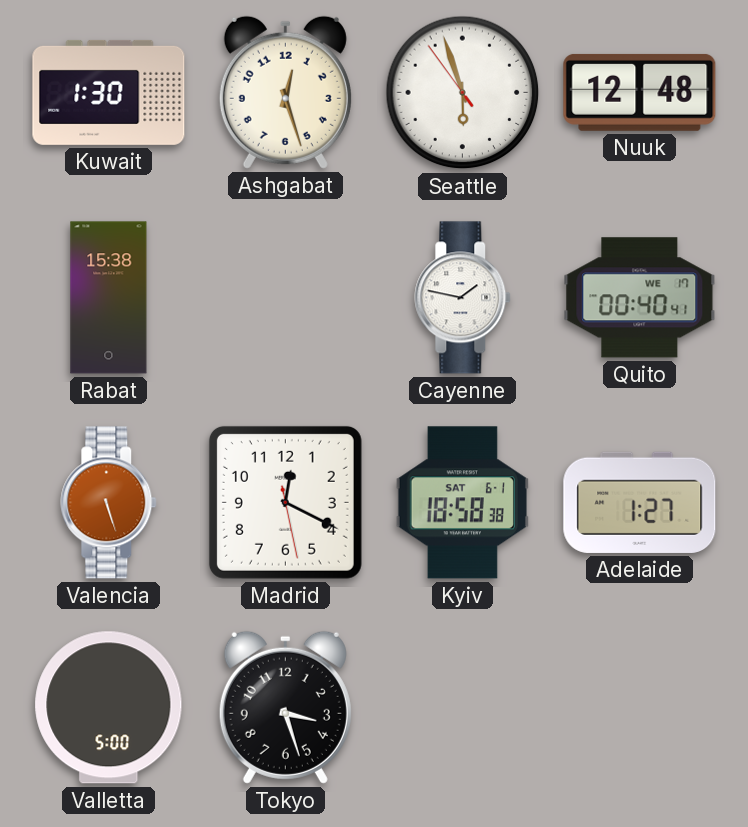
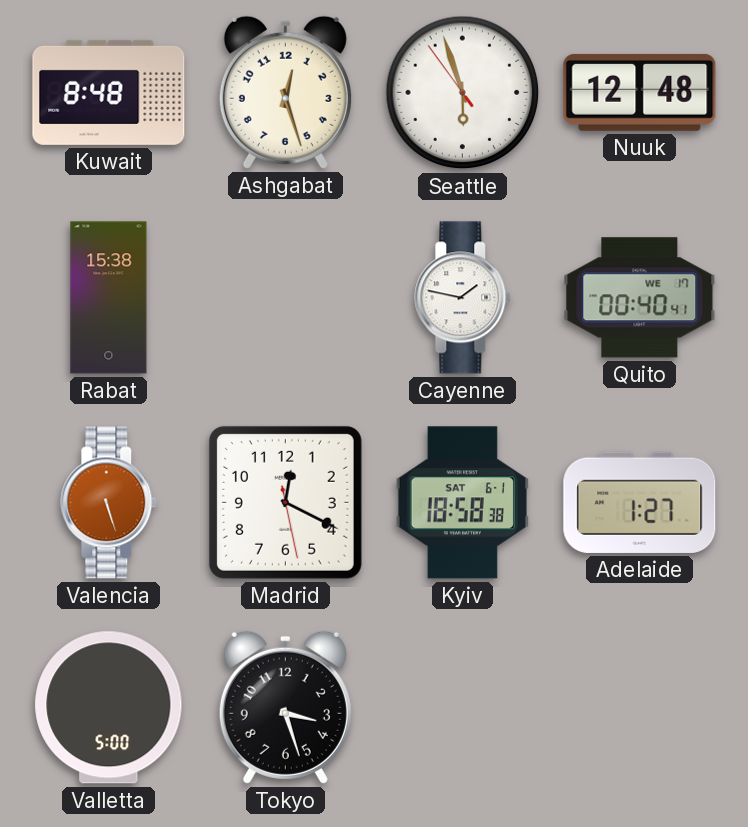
Kuwait: 1:30 -> 8:48 (109, 92)
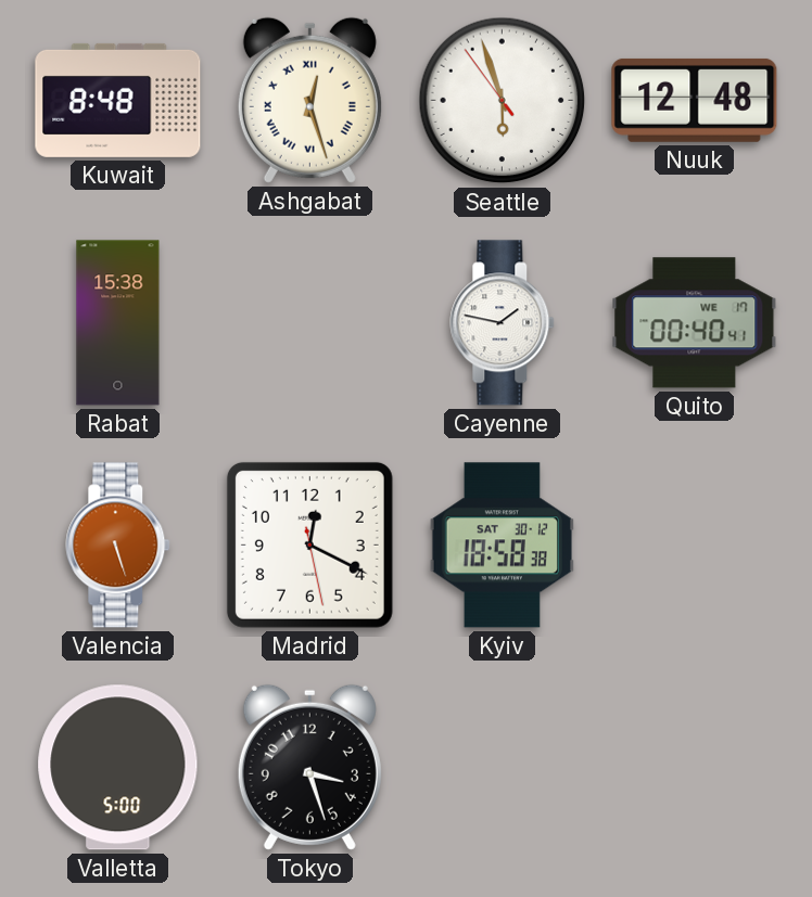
Ashgabat numerals: Arabic -> Roman (309, 100)
Kyiv date: SAT 6-1 -> SAT 30-12 (502, 546)
Adelaide: 1:27 -> none (640, 502)
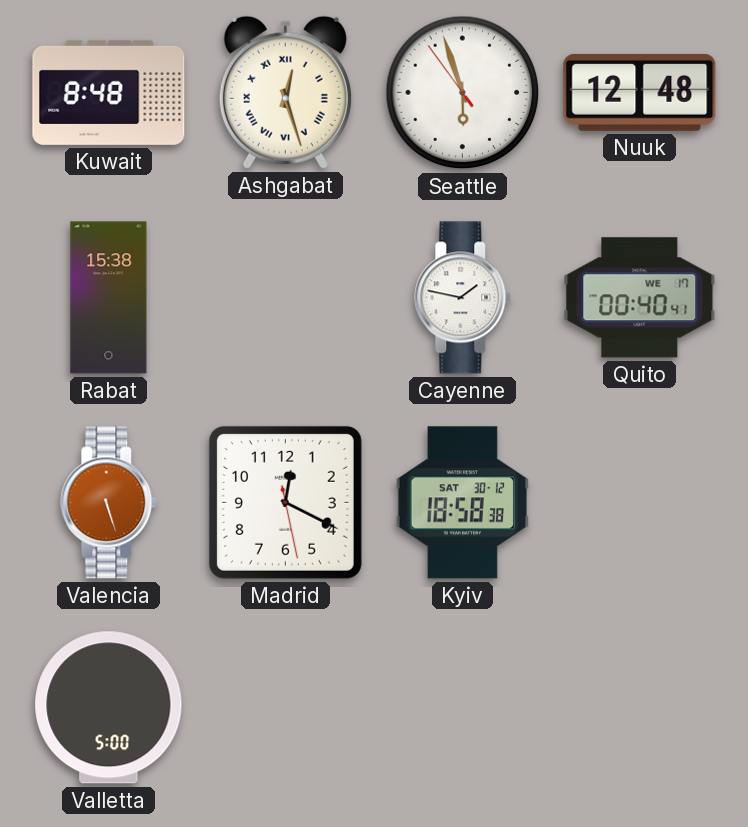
Tokyo: 3:27 -> none (309, 767)
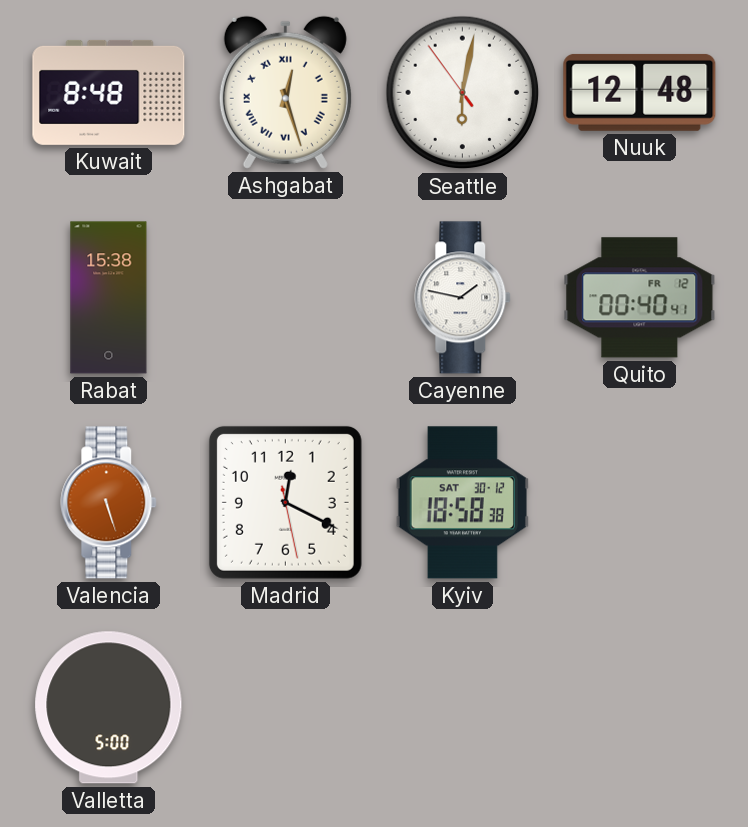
Seattle: 5:56 -> 6:01 (463, 93)
Quito date: WE 17 -> FR 12 (640, 298)
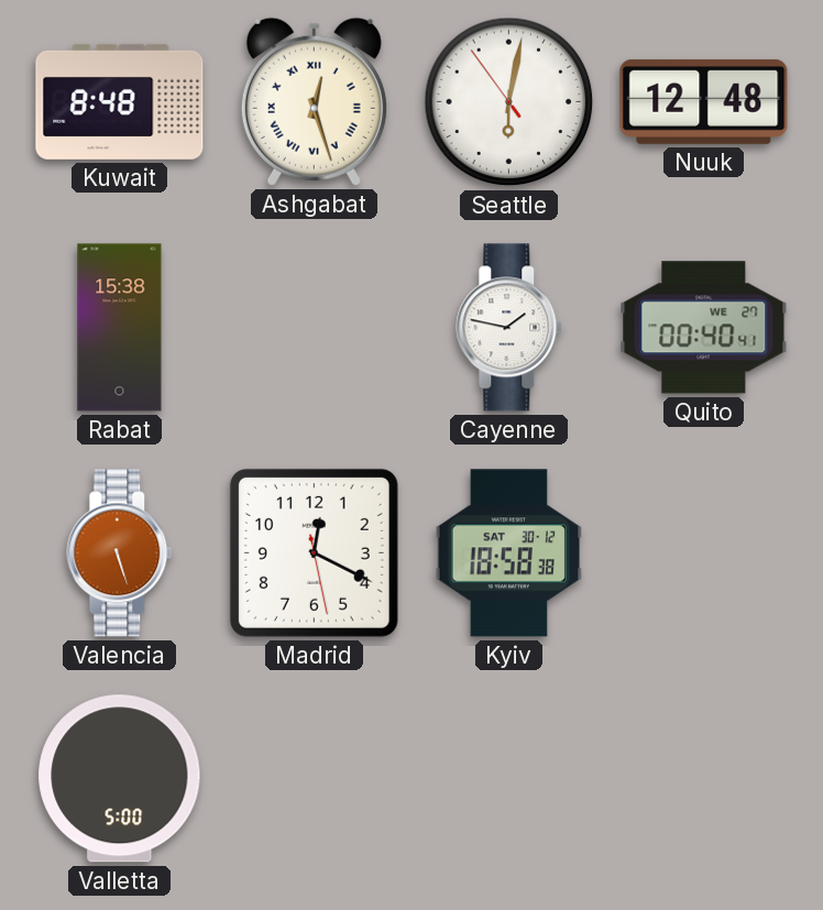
Quito date: FR 12 -> WE 27 (704, 328)
